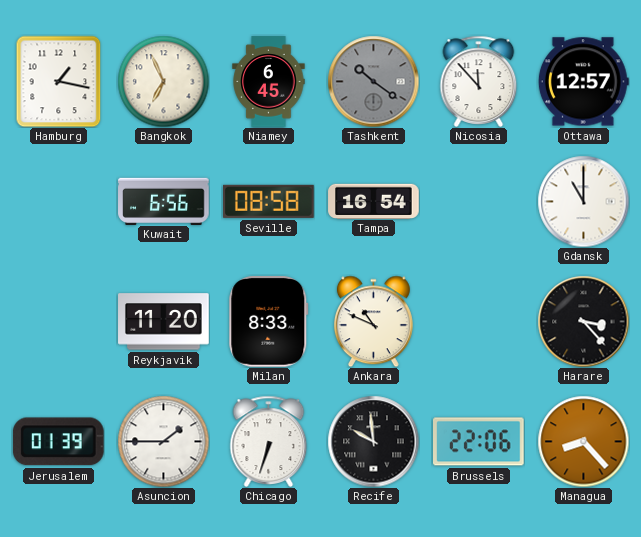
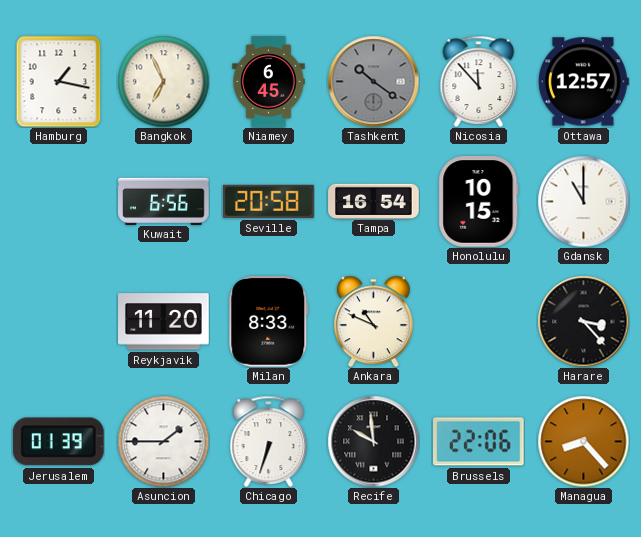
Seville: 08:58 -> 20:58 (269, 201)
Honolulu: none -> 10:15 (479, 202)
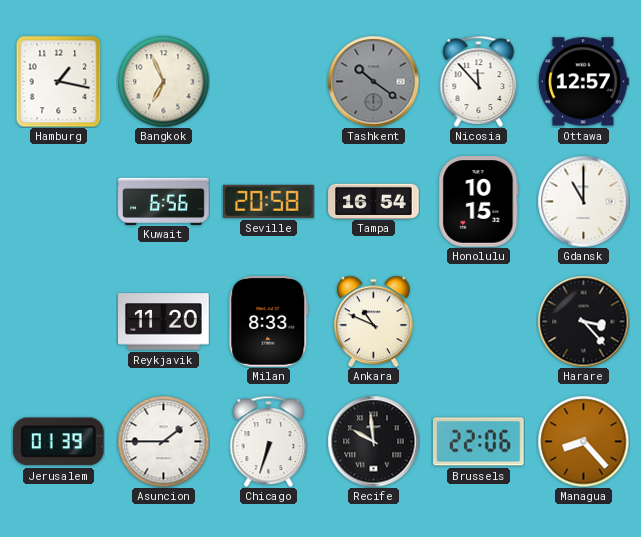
Niamey: 6:45 -> none (269, 82)
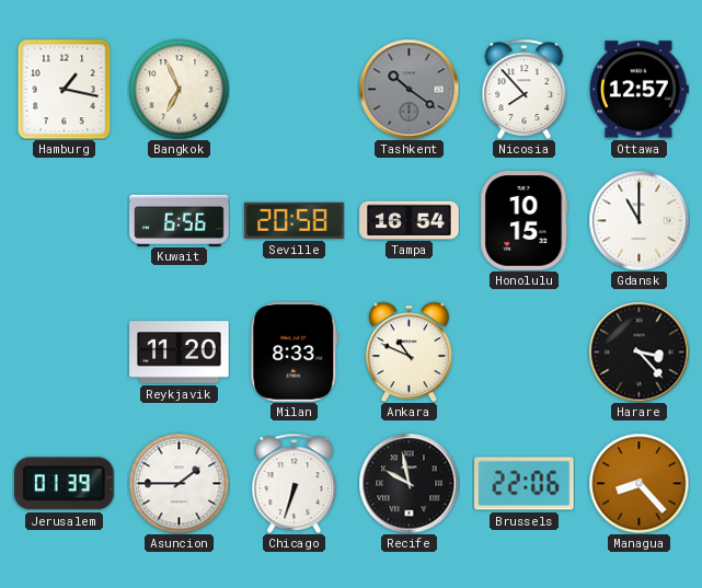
Nicosia: 11:53 -> 7:53 (525, 89)
Recife: 9:59 -> 9:58 (408, 483)
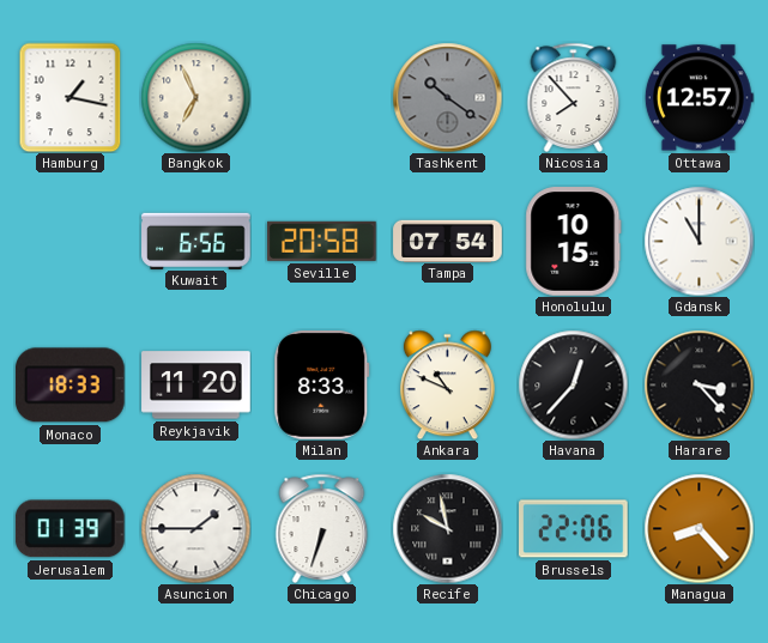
Tampa: 16:54 -> 07:54 (448, 241)
Monaco: none -> 18:33 (69, 386)
Havana: none -> 12:37 (573, 384)
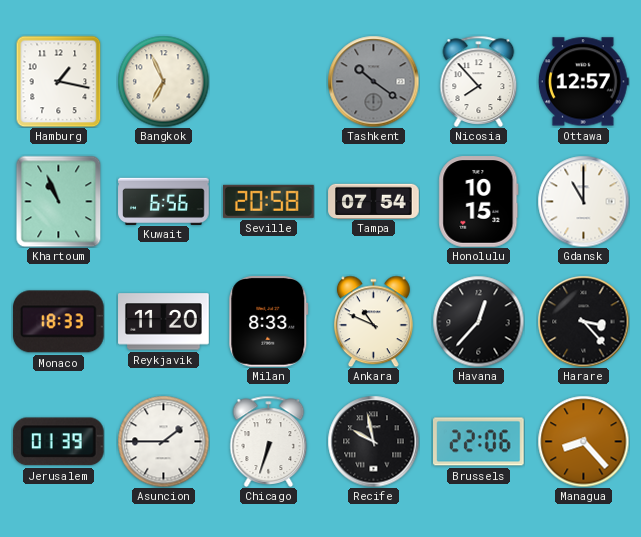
Khartoum: none -> 10:56 (59, 201)
